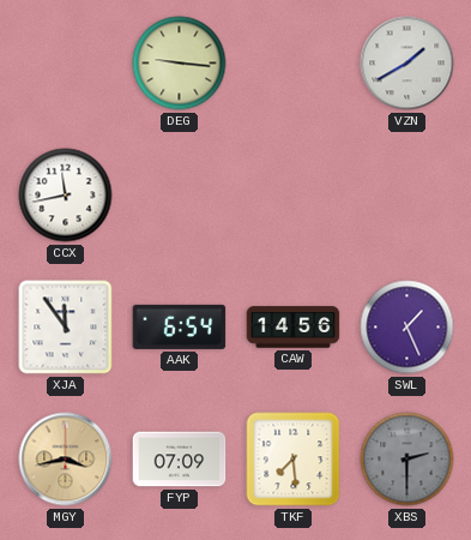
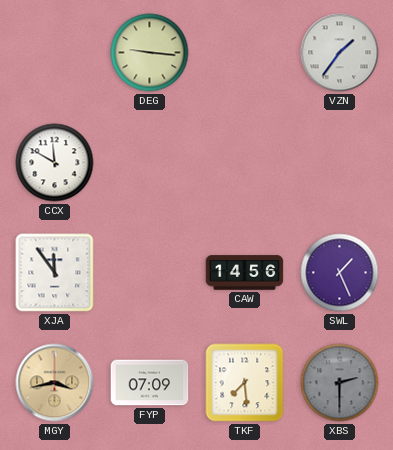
VZN: 1:40 -> 1:36 (340, 53)
CCX: 11:43 -> 11:50 (55, 163)
AAK: 6:54 -> none (180, 326)
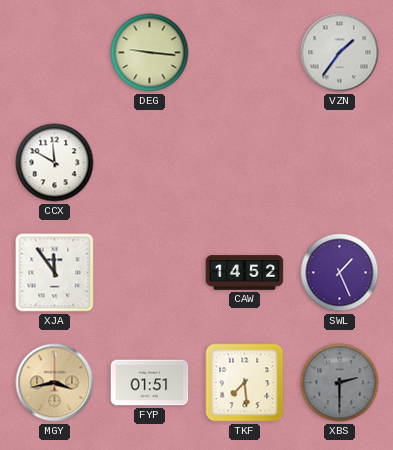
CAW: 14:56 -> 14:52 (245, 273)
FYP: 07:09 -> 01:51 (150, 383)
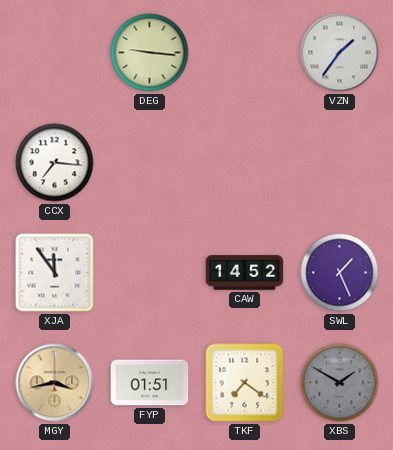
CCX: 11:50 -> 7:16 (55, 163)
TKF: 7:29 -> 7:21 (245, 383)
XBS: 2:30 -> 1:50 (340, 383)
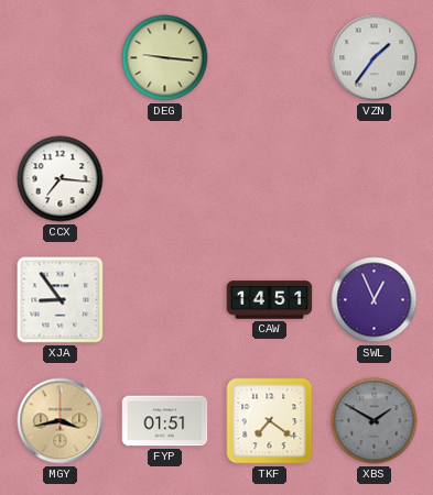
XJA: 11:54 -> 8:54 (61, 300)
CAW: 14:52 -> 14:51 (270, 300)
SWL: 1:26 -> 12:56 (375, 300)
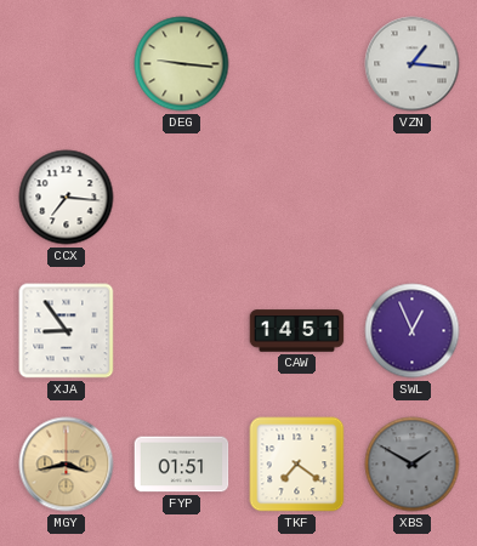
VZN: 1:36 -> 1:16 (413, 64)
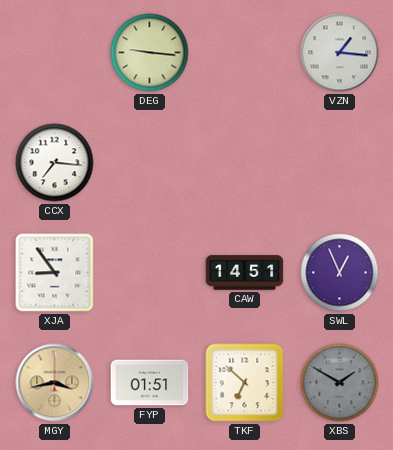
TKF: 7:21 -> 6:52 (245, 383)
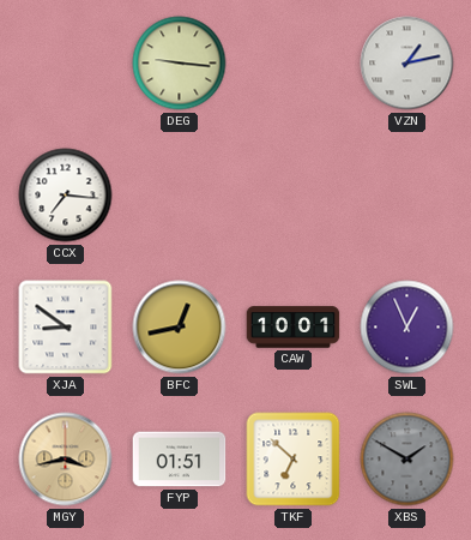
VZN: 1:16 -> 1:13 (407, 64)
XJA: 8:54 -> 8:51 (66, 328)
BFC: none -> 12:43 (180, 328)
CAW: 14:51 -> 10:01 (294, 328)
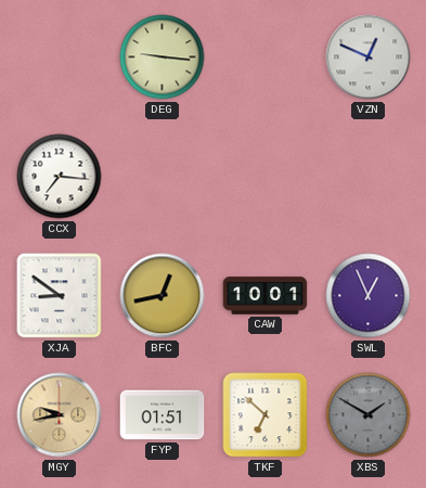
VZN: 1:13 -> 12:49 (369, 57)
MGY: 3:43 -> 9:43 (60, 415)
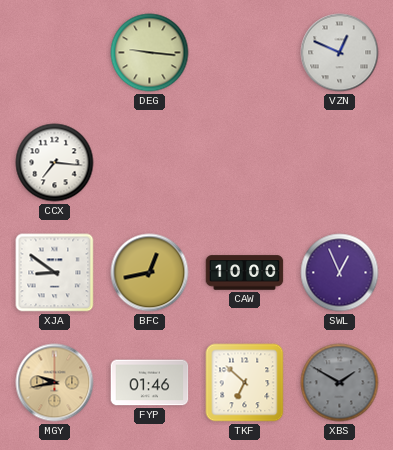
CAW: 10:01 -> 10:00 (245, 273)
FYP: 01:51 -> 01:46 (150, 383)
